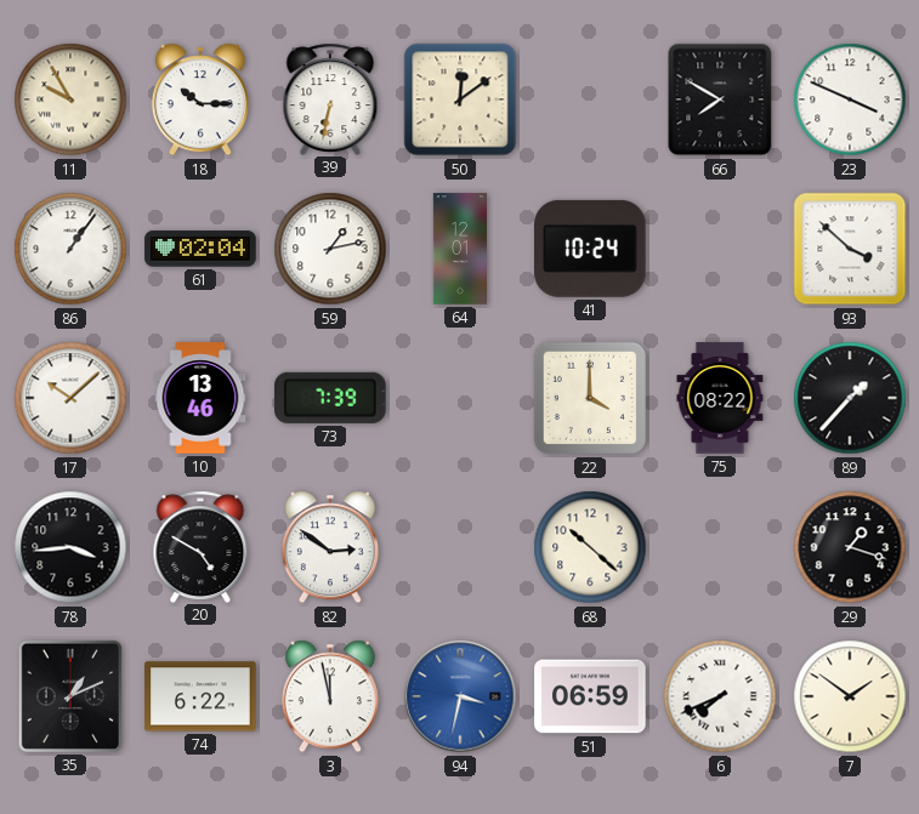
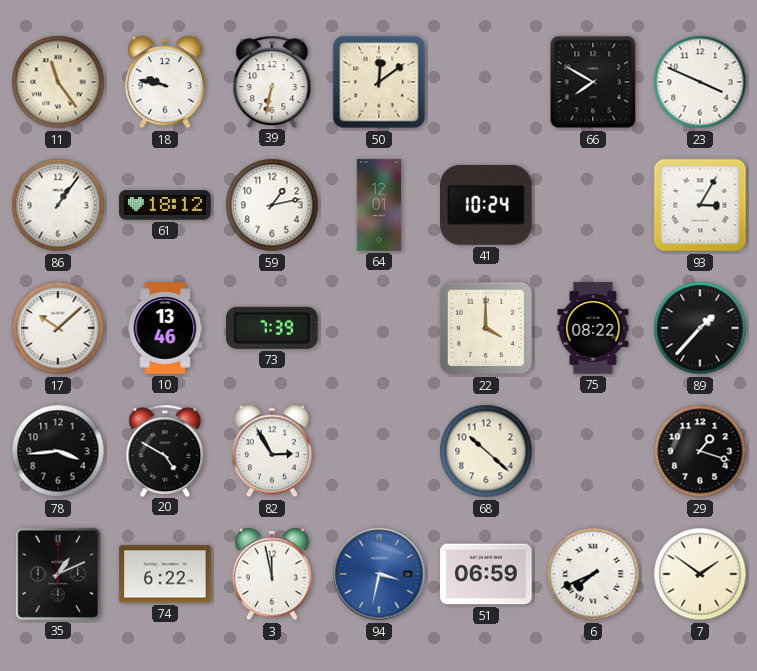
11: 9:55 -> 11:24 (58, 82)
18: 10:15 -> 9:47 (165, 82)
61: 02:04 -> 18:12 (165, 205)
93: 3:52 -> 3:05 (700, 205)
82: 2:51 -> 2:55 (272, 451)
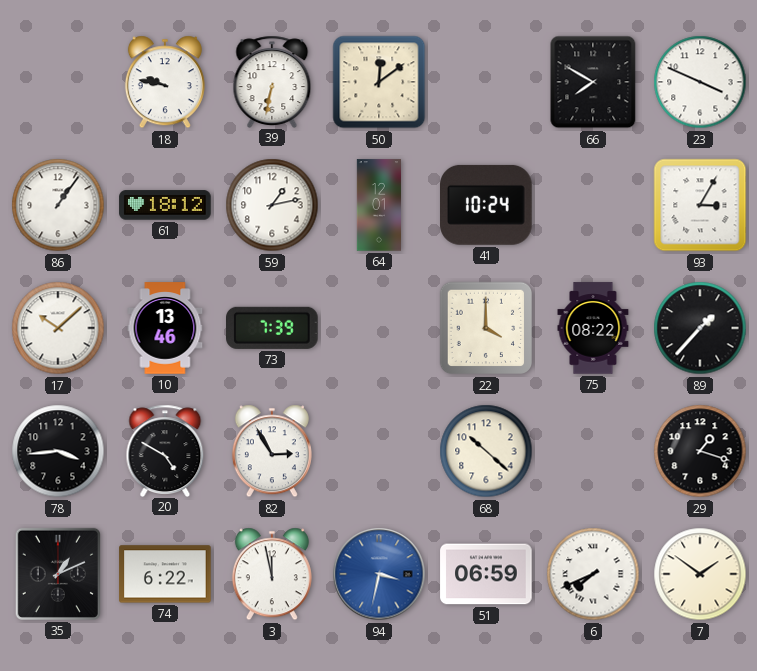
11: 11:24 -> none (58, 82)
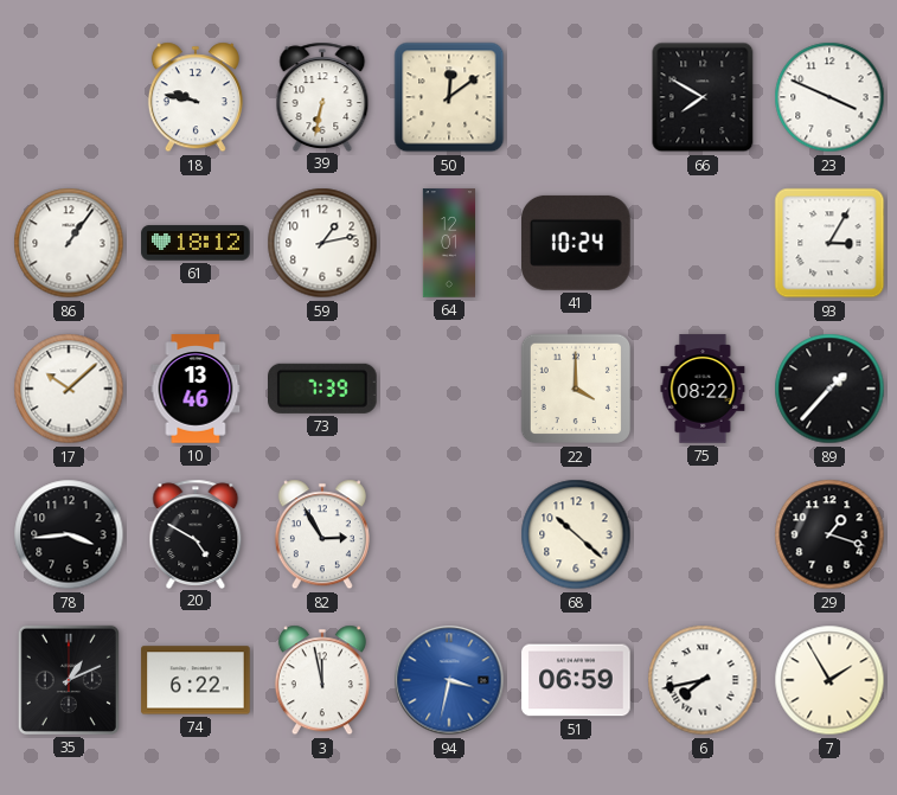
6: 7:41 -> 7:43 (703, 680)
7: 1:51 -> 1:55 (829, 680)
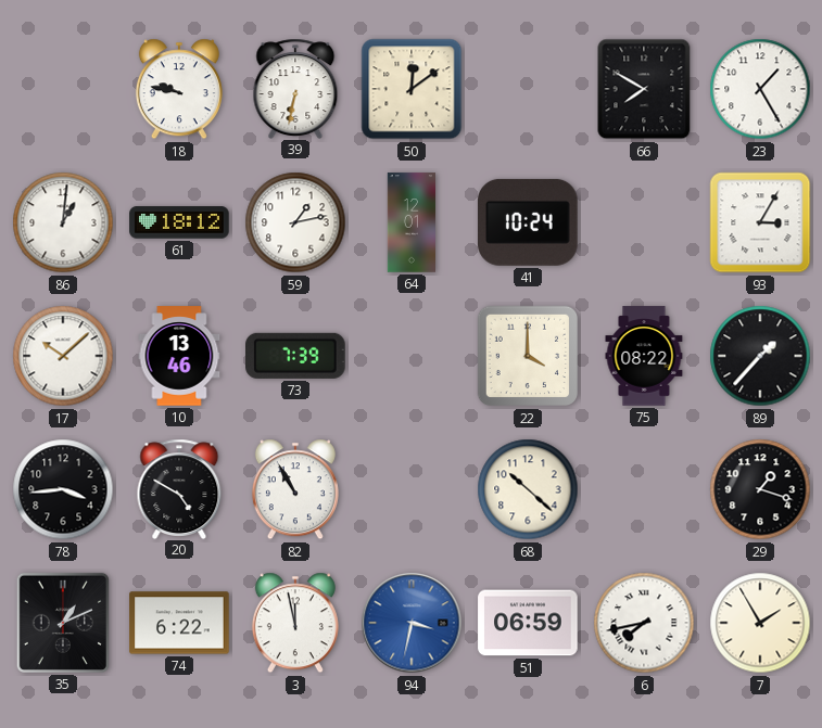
23: 3:49 -> 1:25 (760, 89)
86: 1:06 -> 1:01 (63, 222)
82: 2:55 -> 10:55 (295, 489)
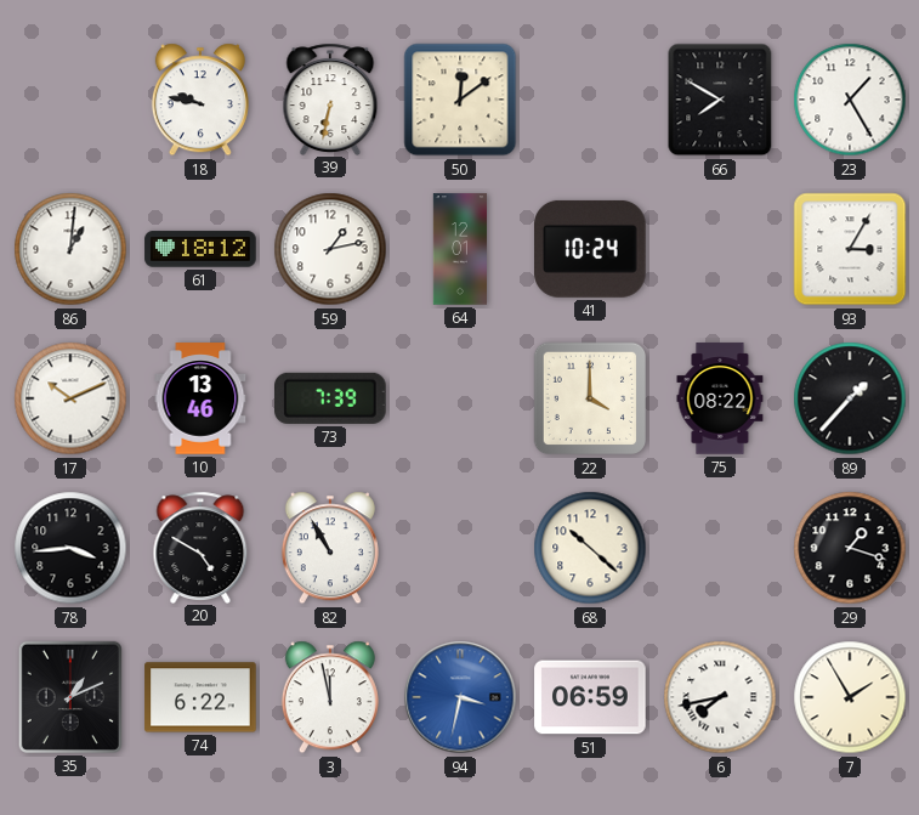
17: 10:08 -> 10:11 (70, 398)
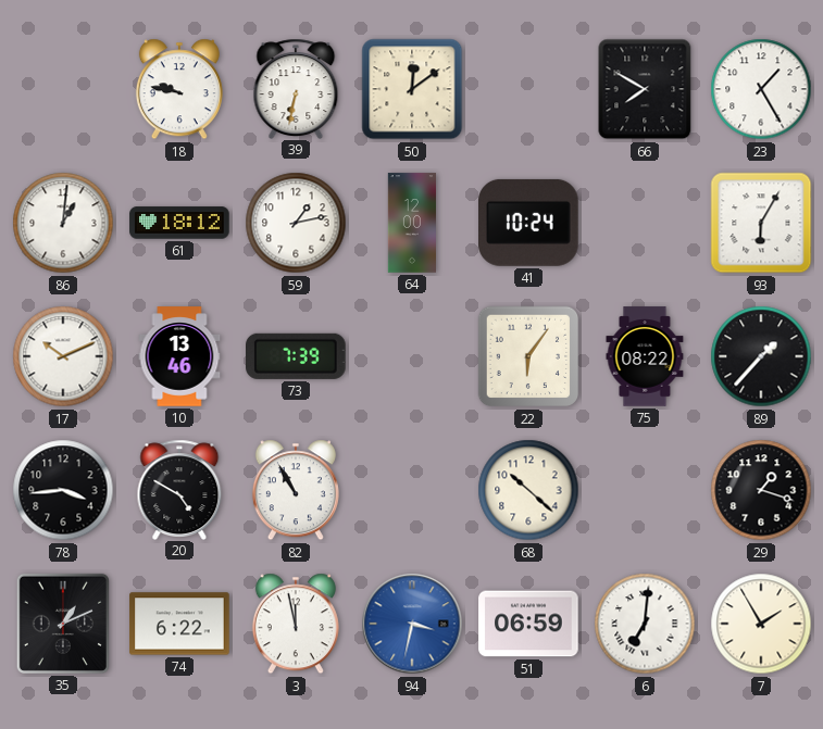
64: 12:01 -> 12:00 (411, 223)
93: 3:05 -> 6:05 (761, 223)
22: 4:00 -> 6:06 (528, 356)
6: 7:43 -> 7:01 (645, 624)
